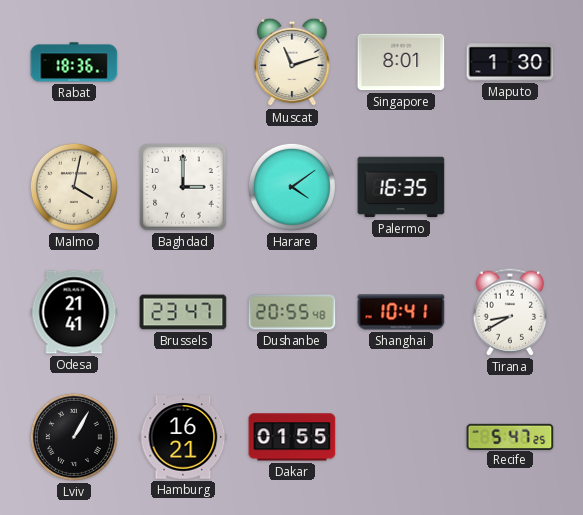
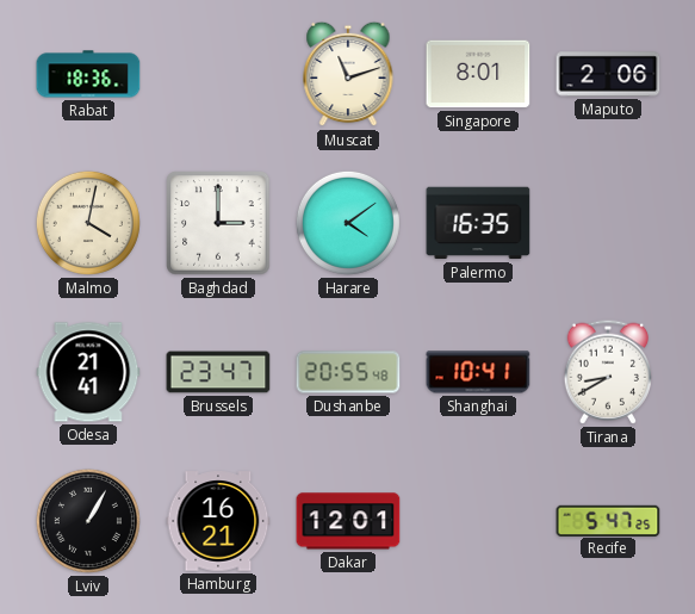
Maputo: 1:30 -> 2:06 (608, 74)
Dakar: 01:55 -> 12:01 (348, 521)
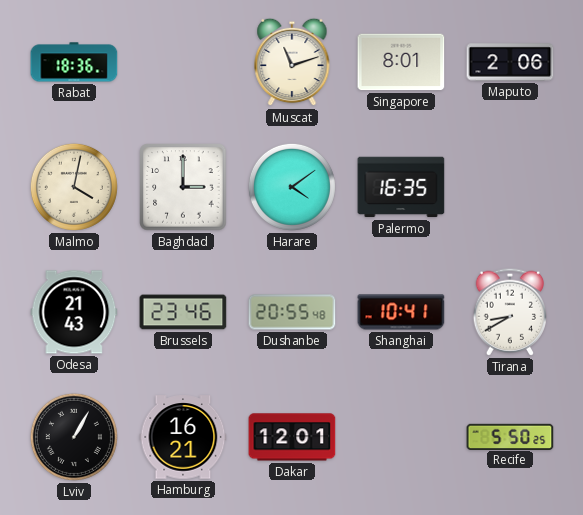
Odesa: 21:41 -> 21:43 (74, 312)
Brussels: 23:47 -> 23:46 (183, 312)
Recife: 5:47 -> 5:50 (510, 436)
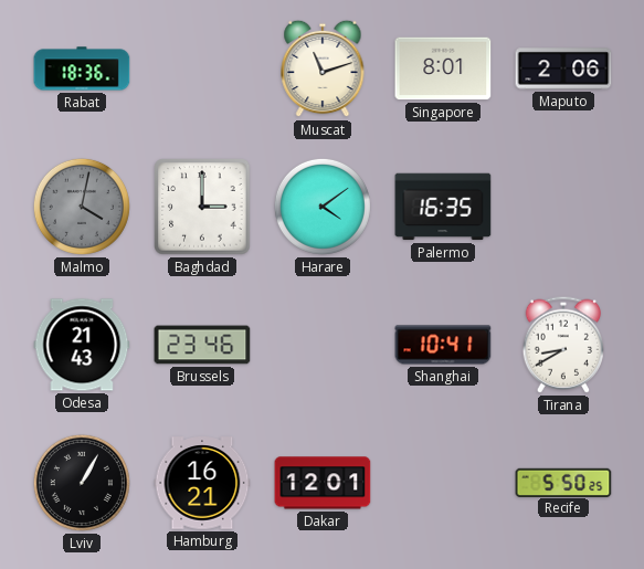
Malmo dial: cream -> grey (82, 207)
Dushanbe: 20:55 -> none (292, 312)
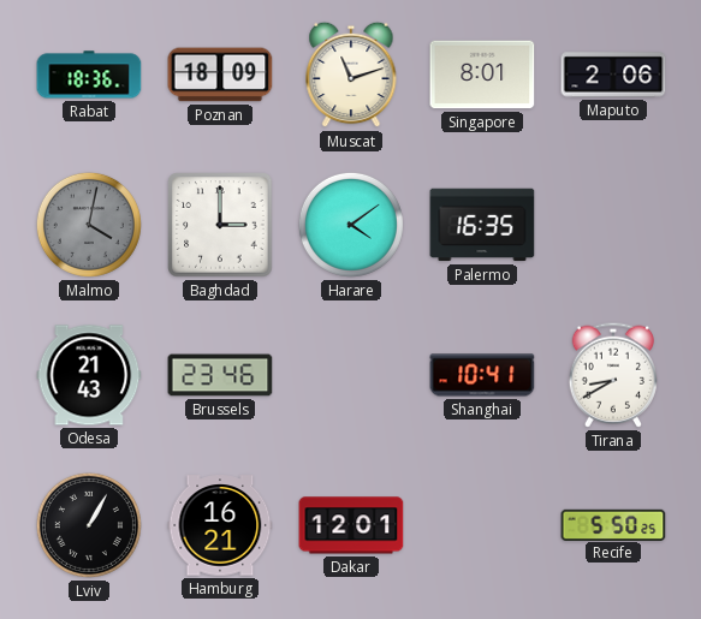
Poznan: none -> 18:09 (220, 75)
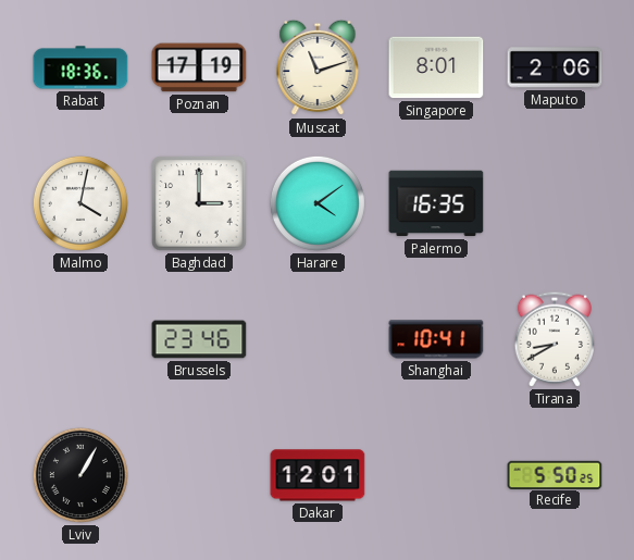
Poznan: 18:09 -> 17:19 (199, 67)
Malmo dial: grey -> white (80, 203)
Odesa: 21:43 -> none (89, 375)
Hamburg: 16:21 -> none (220, 525)
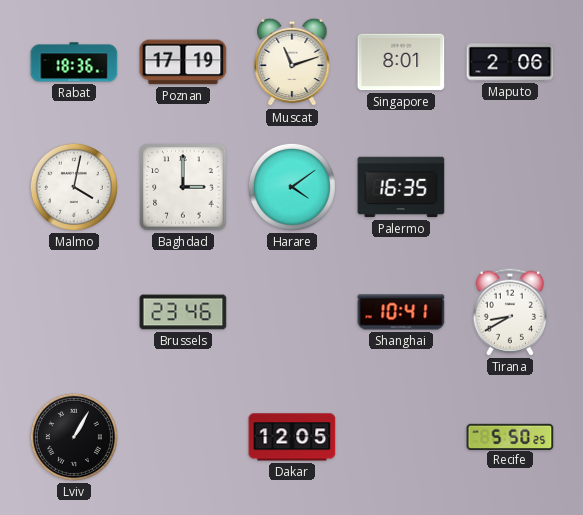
Dakar: 12:01 -> 12:05 (292, 437)
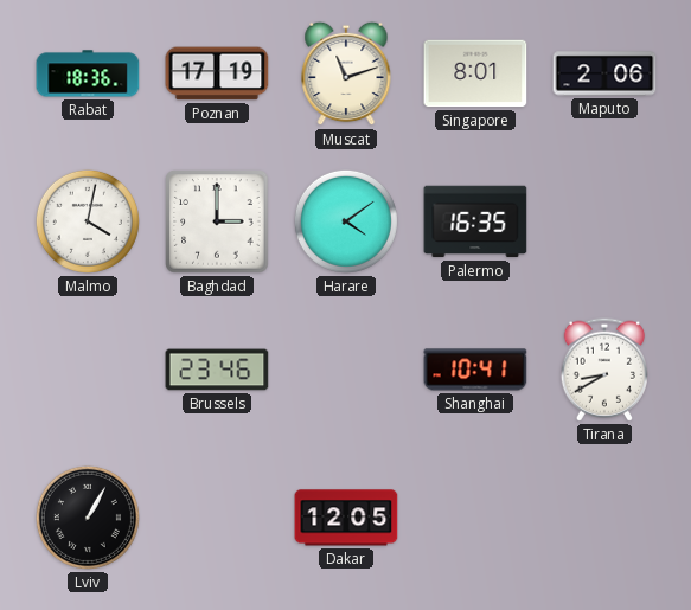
Recife: 5:50 -> none (510, 436)
